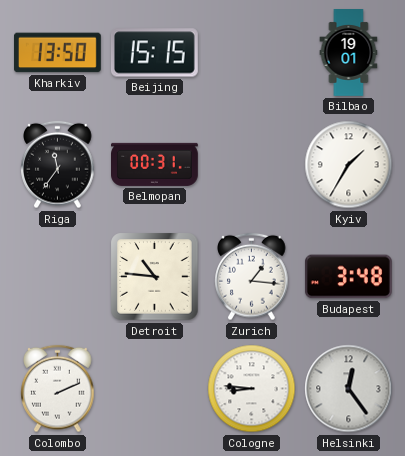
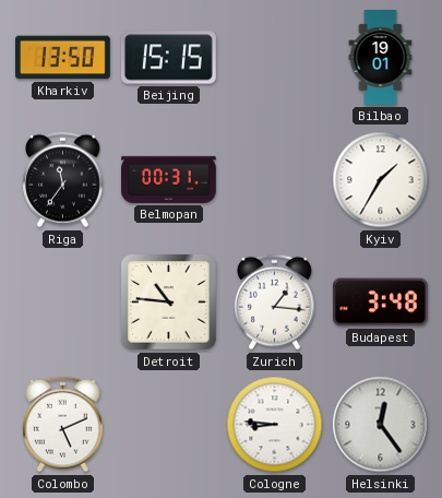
Colombo: 2:11 -> 5:11 (63, 425)
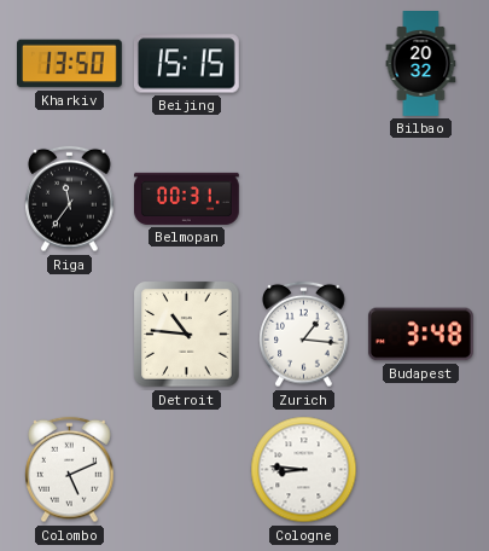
Bilbao: 19:01 -> 20:32 (421, 64)
Kyiv: 1:35 -> none (381, 180)
Helsinki: 12:24 -> none (381, 425)
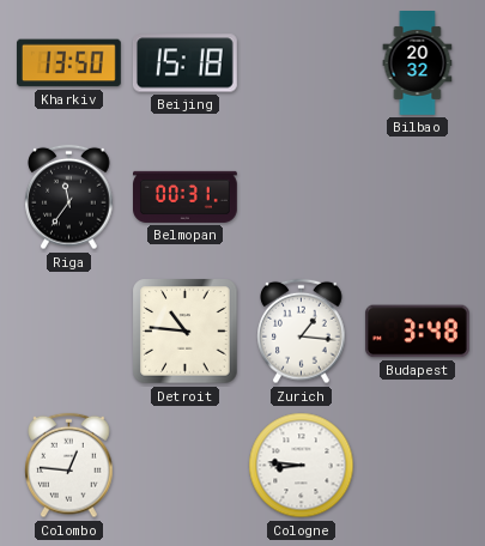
Beijing: 15:15 -> 15:18 (184, 63)
Colombo: 5:11 -> 12:46 (69, 466)
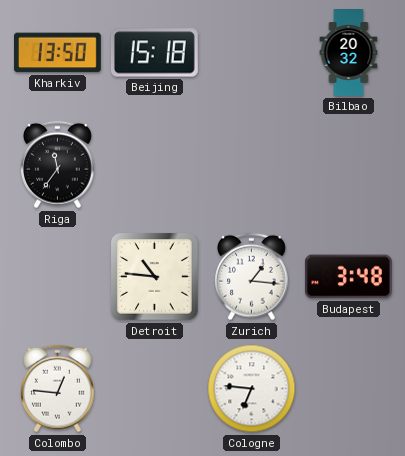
Belmopan: 00:31 -> none (186, 196)
Cologne: 8:46 -> 6:46 (252, 389)
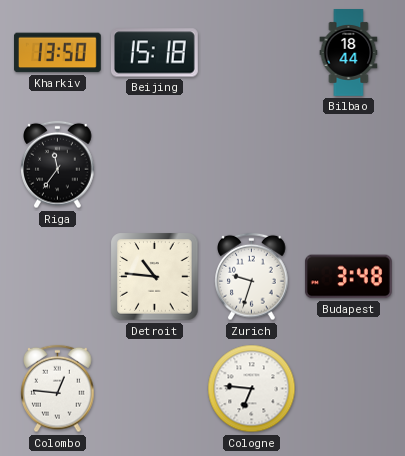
Bilbao: 20:32 -> 18:44 (349, 53)
Zurich: 1:16 -> 9:33 (252, 277)
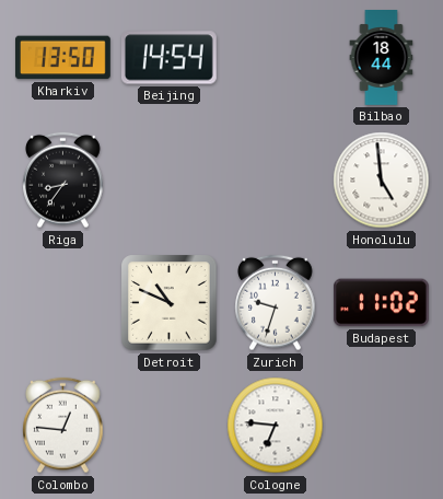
Beijing: 15:18 -> 14:54 (168, 58)
Riga: 11:36 -> 8:36 (63, 181)
Honolulu: none -> 4:59 (382, 181)
Detroit: 10:46 -> 10:49 (170, 303)
Budapest: 3:48 -> 11:02 (381, 303)
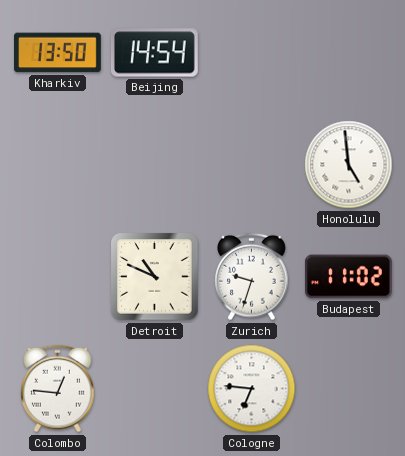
Bilbao: 18:44 -> none (382, 58)
Riga: 8:36 -> none (63, 181)
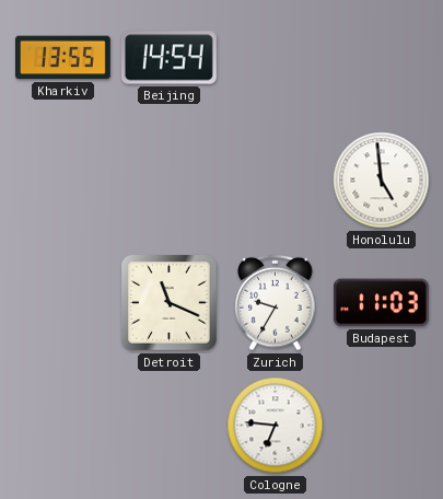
Kharkiv: 13:50 -> 13:55 (63, 58)
Detroit: 10:49 -> 11:19 (170, 303)
Zurich: 9:33 -> 9:35 (276, 303)
Budapest: 11:02 -> 11:03 (381, 303)
Colombo: 12:46 -> none (58, 389)
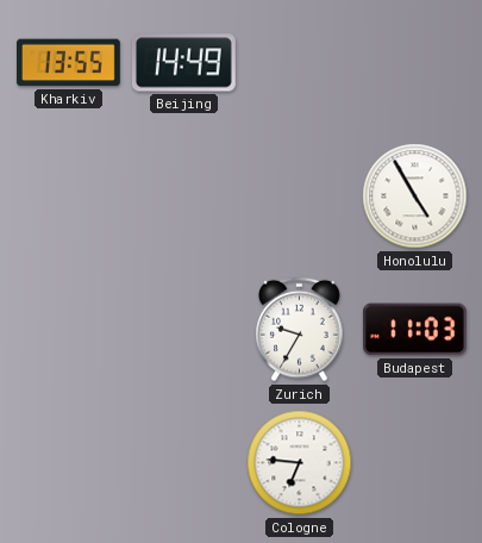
Beijing: 14:54 -> 14:49 (183, 63)
Honolulu: 4:59 -> 4:55 (415, 196)
Detroit: 11:19 -> none (170, 303)
